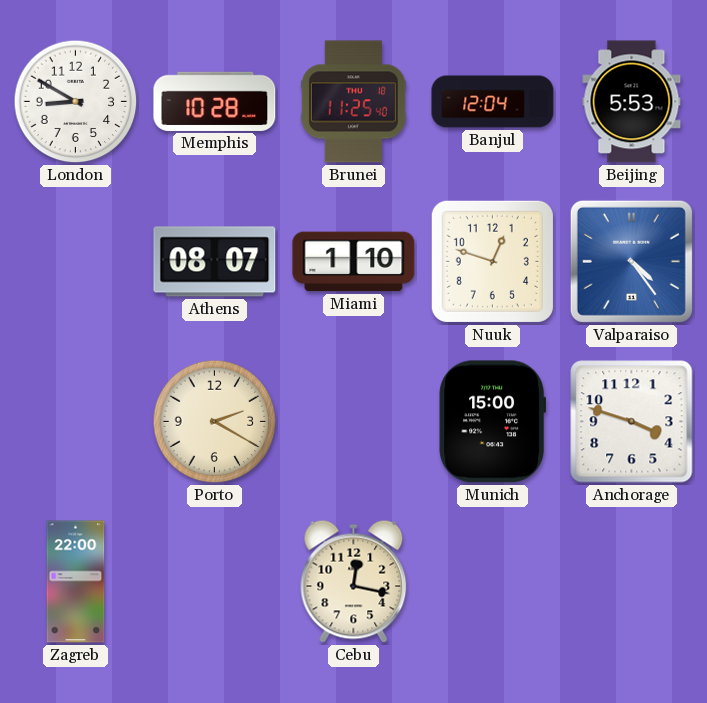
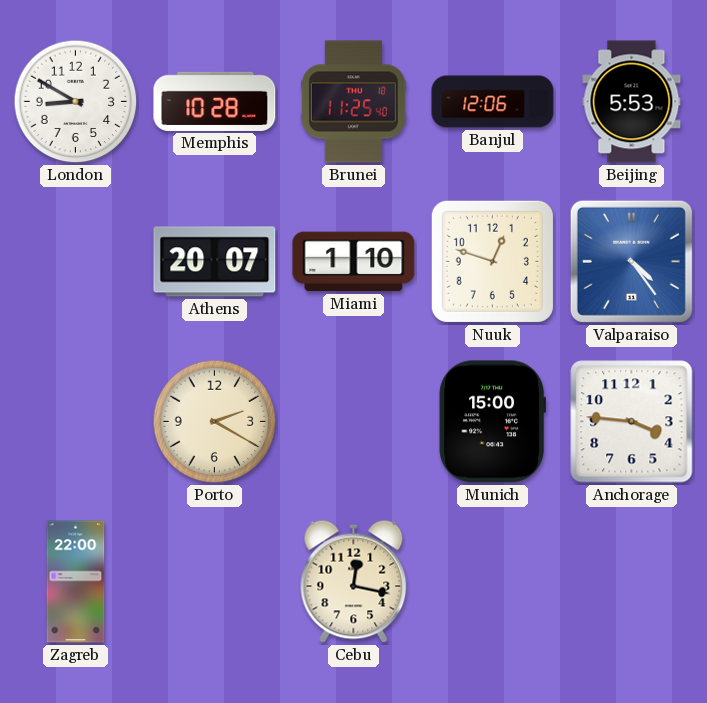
Banjul: 12:04 -> 12:06 (493, 102)
Athens: 08:07 -> 20:07 (215, 262)
Anchorage: 3:48 -> 3:46 (632, 422)
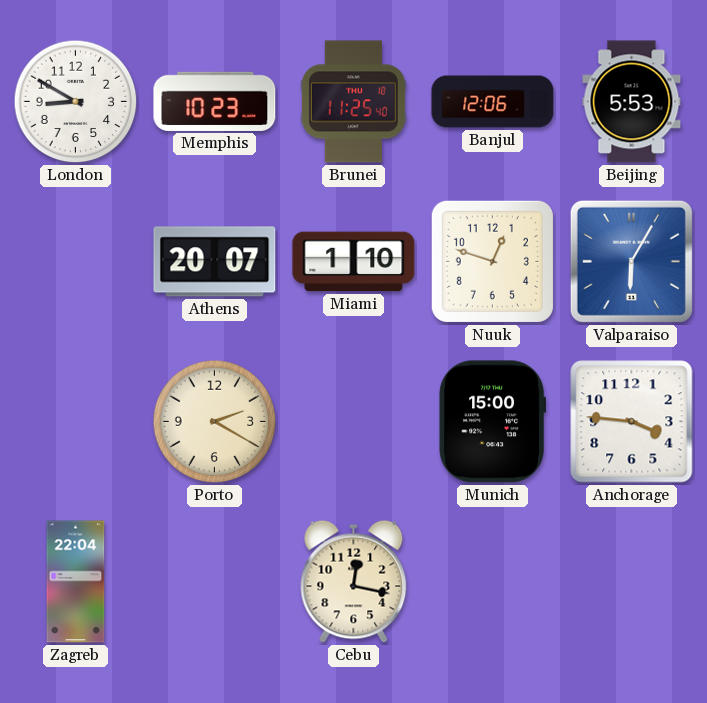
Memphis: 10:28 -> 10:23 (215, 101)
Valparaiso: 4:24 -> 6:05 (631, 261)
Zagreb: 22:00 -> 22:04 (76, 582)
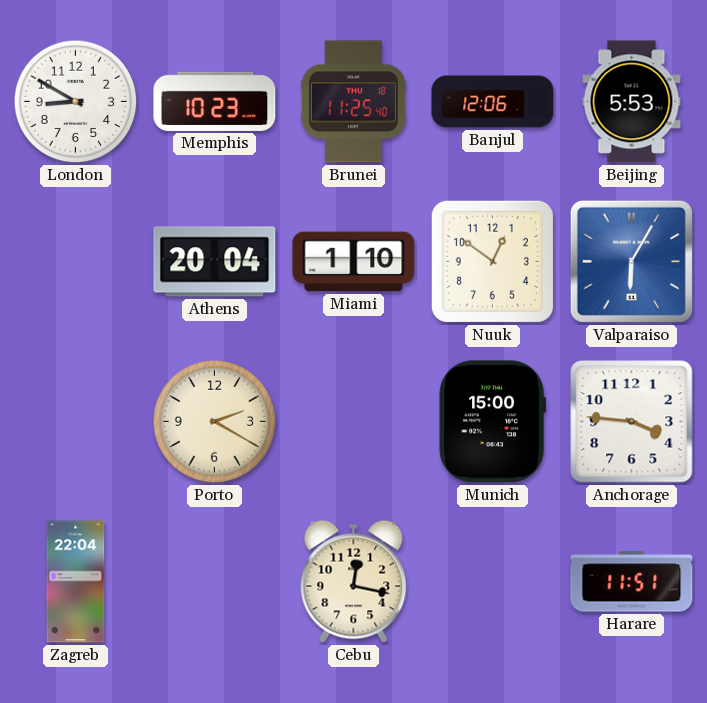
Athens: 20:07 -> 20:04 (215, 262)
Nuuk: 12:48 -> 12:51 (492, 261)
Harare: none -> 11:51 (632, 582)
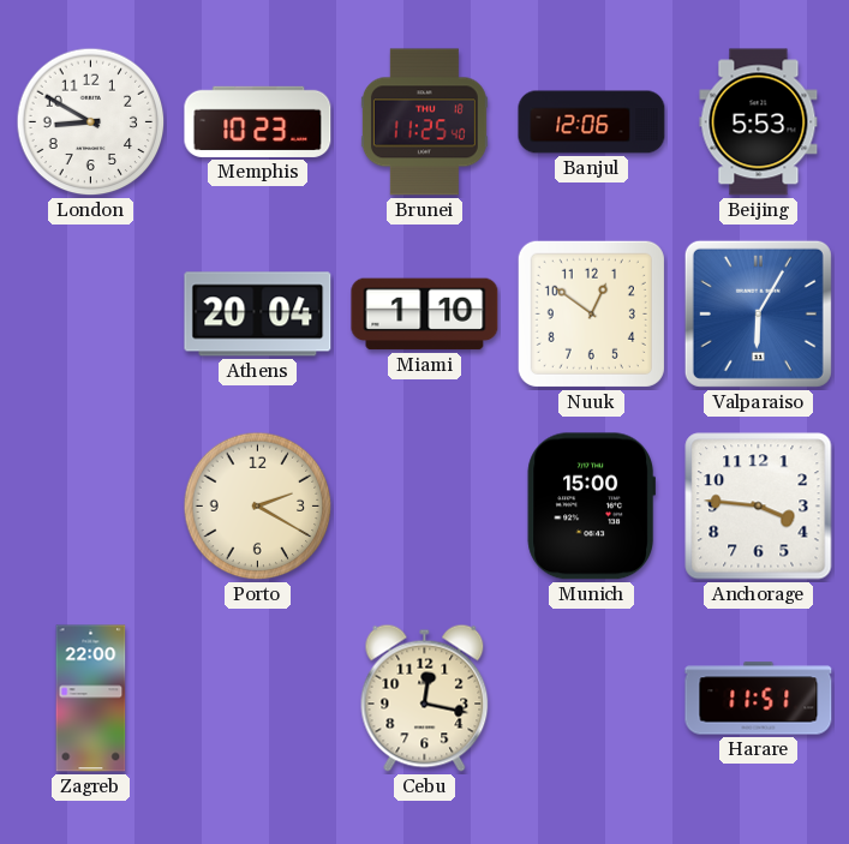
Zagreb: 22:04 -> 22:00 (91, 699)
